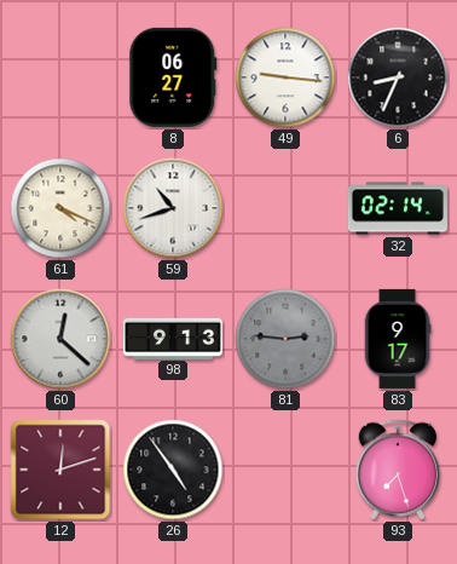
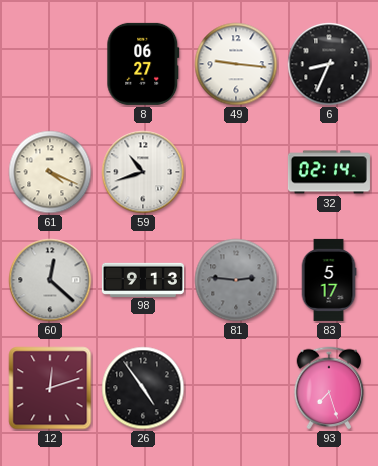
83: 9:17 -> 5:17 (329, 280)
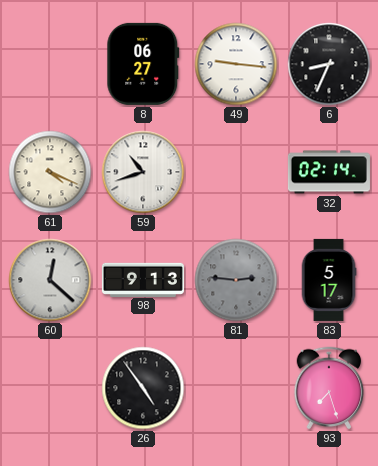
12: 12:12 -> none (50, 388)
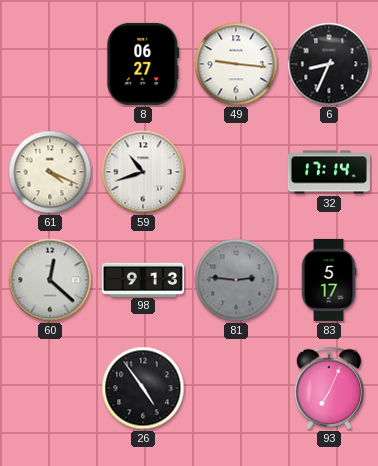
32: 02:14 -> 17:14 (329, 172)
93: 7:27 -> 7:04 (329, 388)
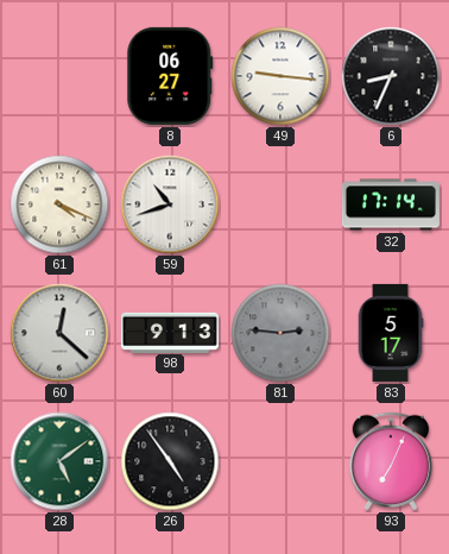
28: none -> 5:09 (59, 461)
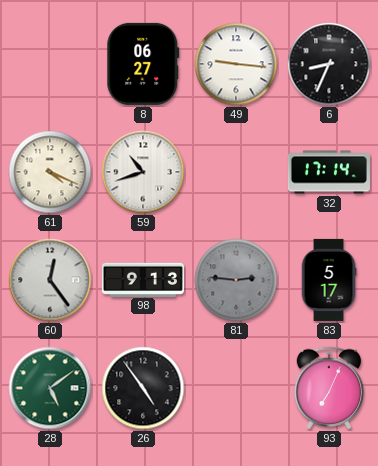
60: 12:22 -> 12:24 (50, 280)
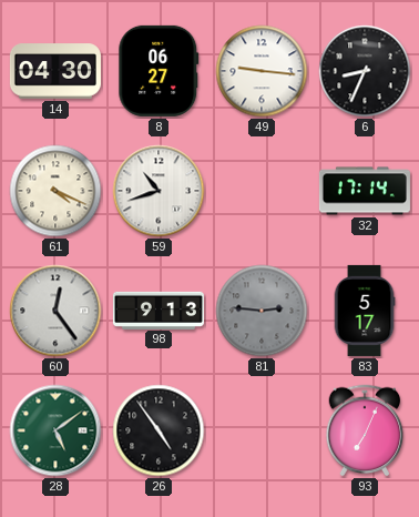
14: none -> 04:30 (55, 71)
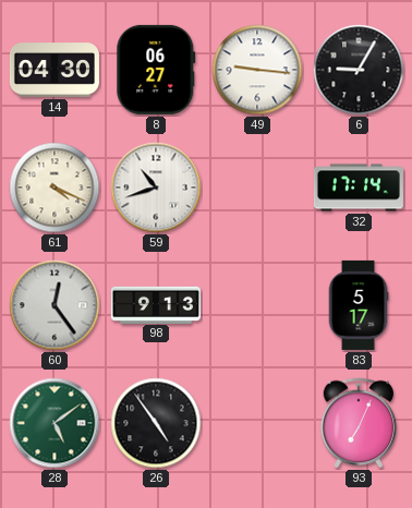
6: 8:34 -> 9:05 (359, 70)
81: 2:46 -> none (262, 311)
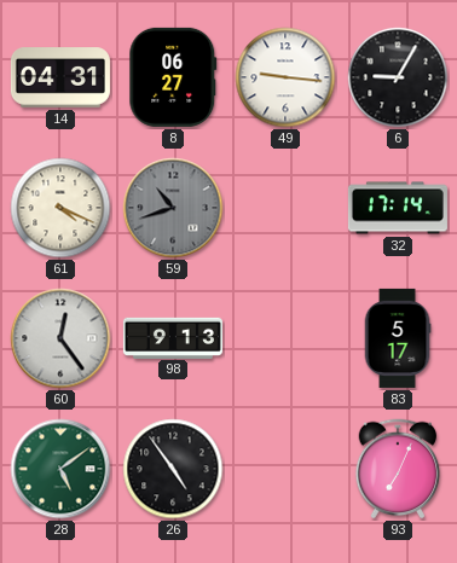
14: 04:30 -> 04:31 (60, 77)
59 dial: white -> grey (173, 208)
